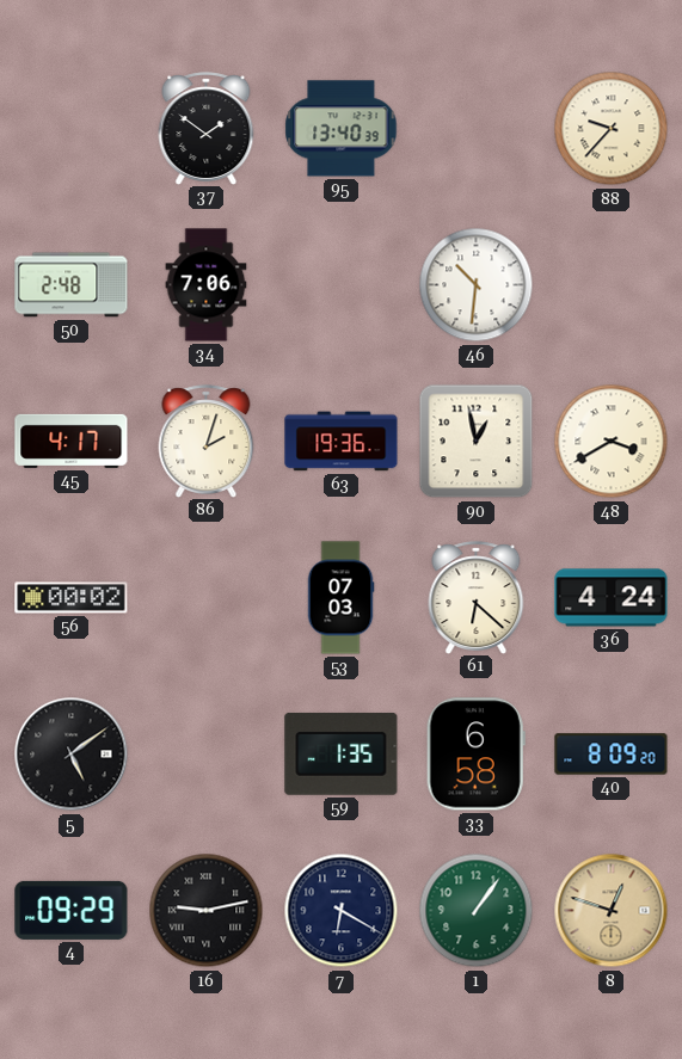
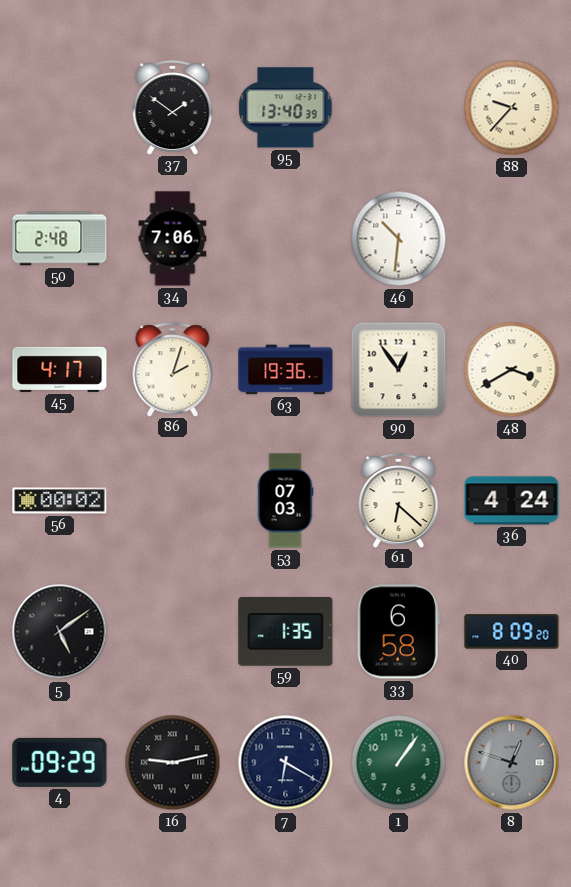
90: 12:58 -> 12:54 (399, 370)
8 dial: champagne -> grey (512, 763)
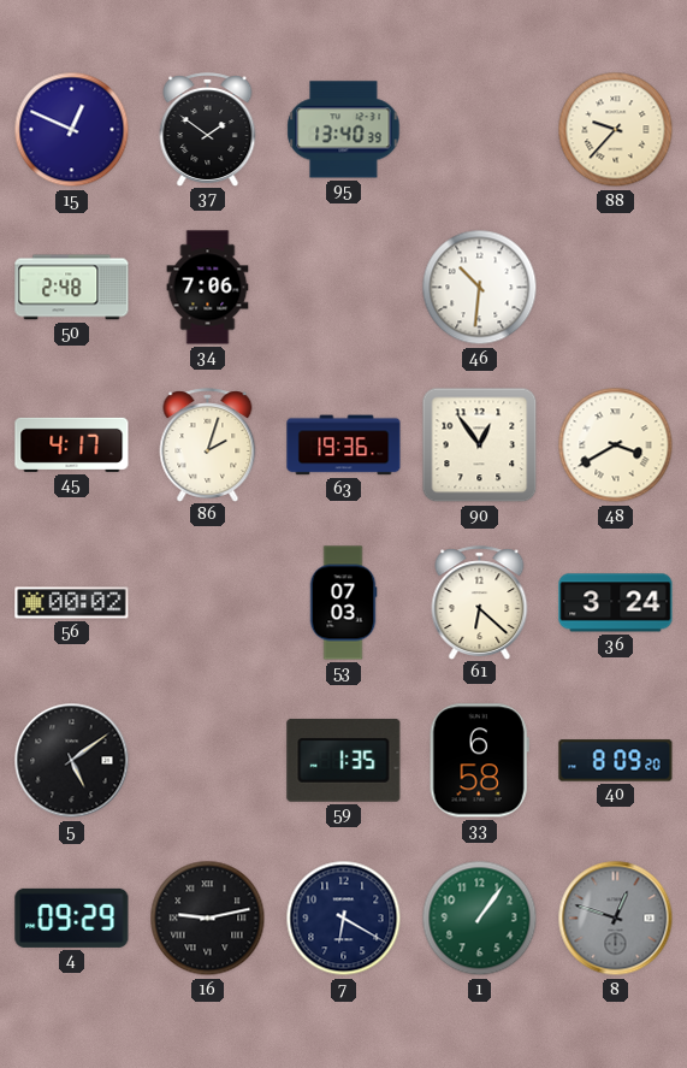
15: none -> 12:49 (72, 130)
36: 4:24 -> 3:24 (616, 603)
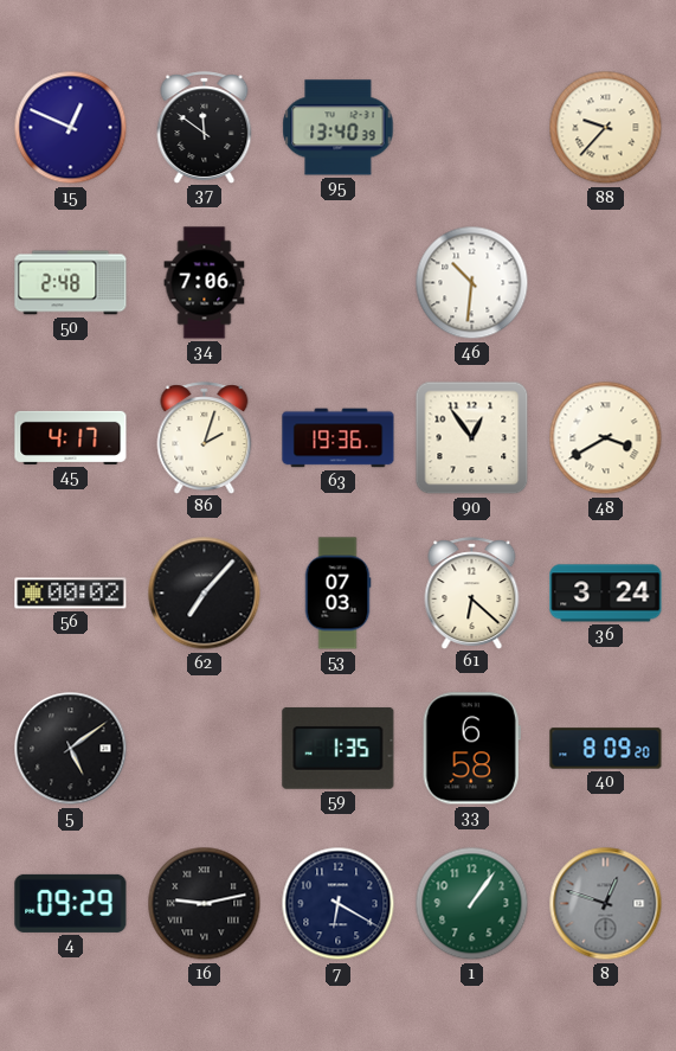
37: 1:51 -> 11:51 (205, 127)
62: none -> 7:07 (205, 594)
